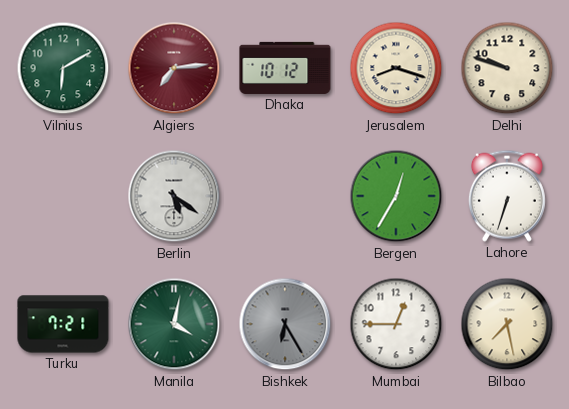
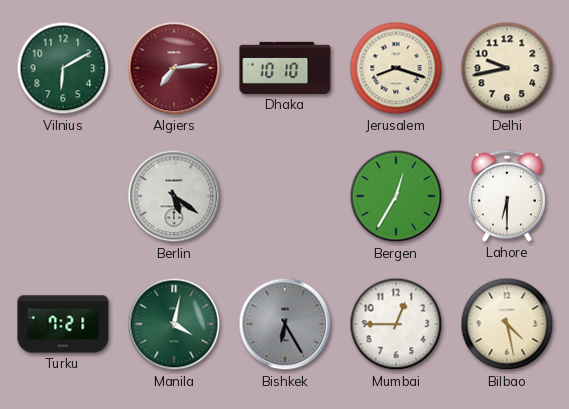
Dhaka: 10:12 -> 10:10 (285, 68)
Delhi: 9:48 -> 9:43 (507, 68)
Lahore: 6:33 -> 6:30 (507, 196)
Bilbao: 7:28 -> 4:28 (507, 324)
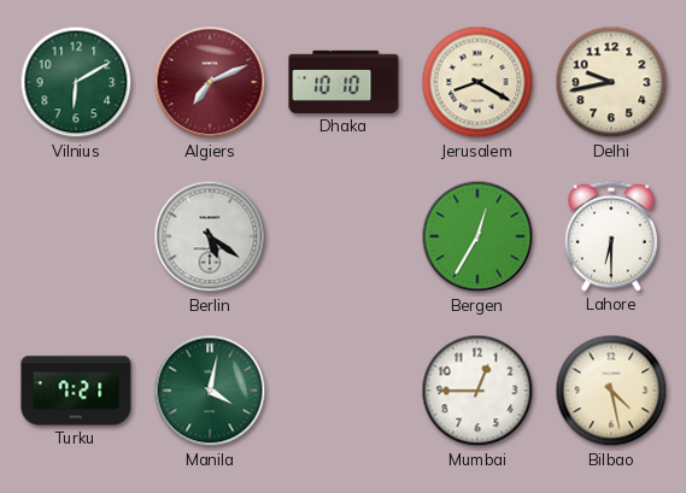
Algiers: 7:14 -> 7:11 (210, 82)
Jerusalem: 8:18 -> 8:20 (477, 82)
Bishkek: 6:25 -> none (285, 324)
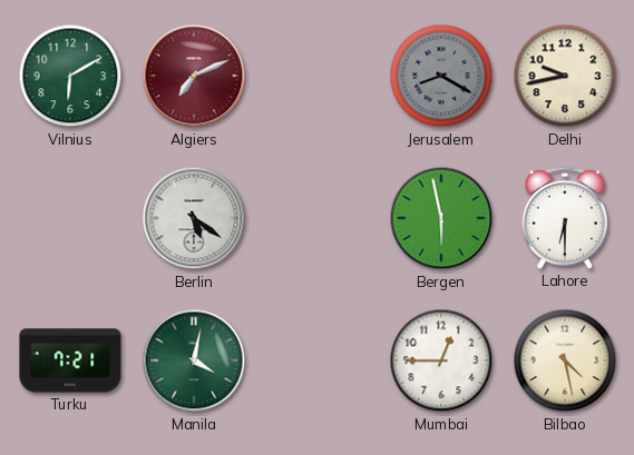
Dhaka: 10:10 -> none (344, 82)
Jerusalem dial: cream -> grey (441, 76)
Bergen: 12:35 -> 5:58 (441, 218)
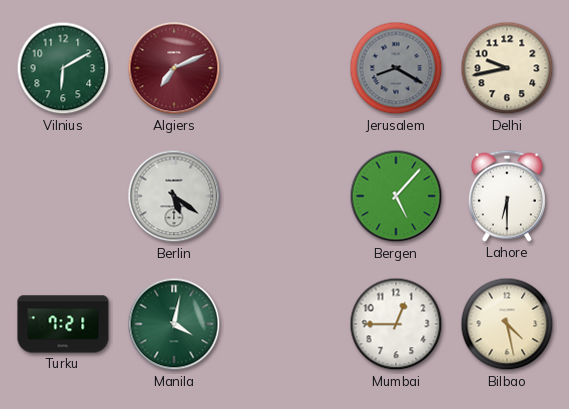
Bergen: 5:58 -> 5:07 (396, 196)
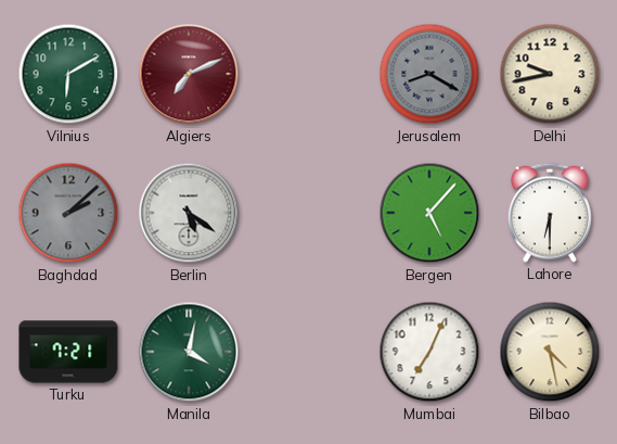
Baghdad: none -> 2:08 (68, 213)
Mumbai: 12:45 -> 7:04 (429, 352)
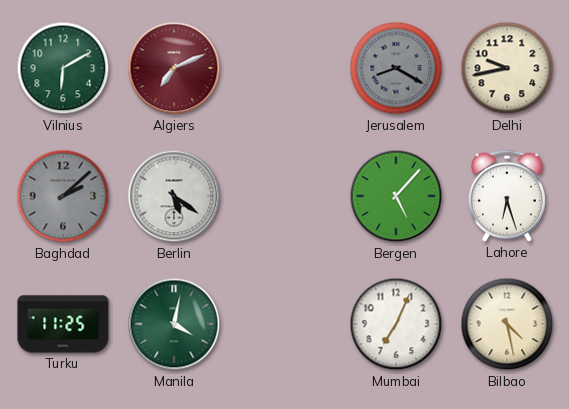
Lahore: 6:30 -> 6:27 (507, 196)
Turku: 7:21 -> 11:25 (63, 324)
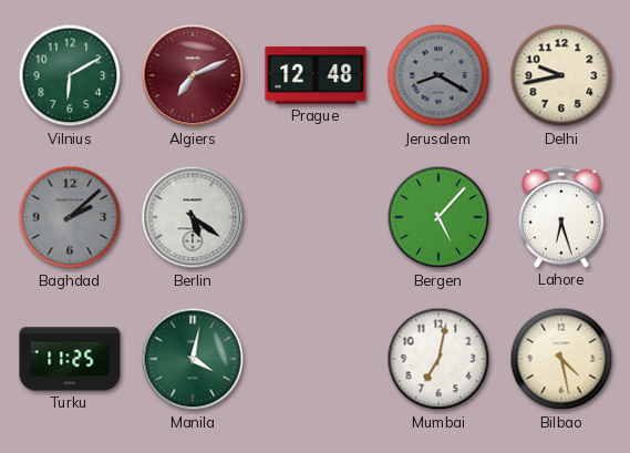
Prague: none -> 12:48 (316, 75)
Mumbai: 7:04 -> 7:02 (438, 359)
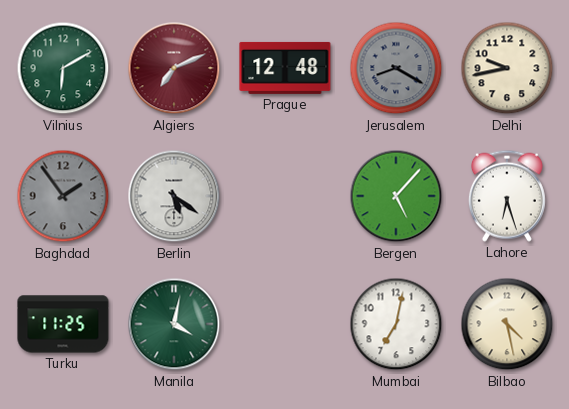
Baghdad: 2:08 -> 1:54 (63, 196)
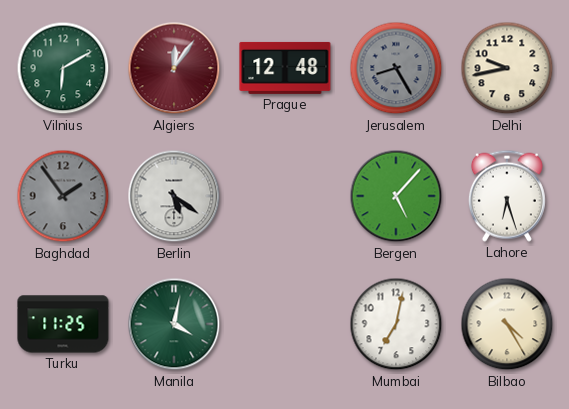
Algiers: 7:11 -> 12:06 (174, 68)
Jerusalem: 8:20 -> 8:25 (396, 68)
Bilbao: 4:28 -> 4:25 (507, 324)
